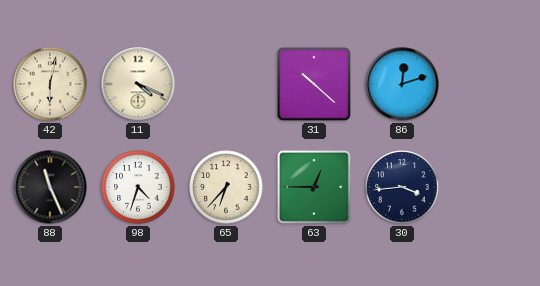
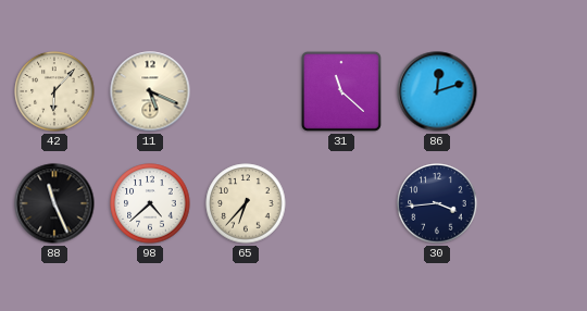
42: 6:02 -> 6:07 (54, 91)
11: 4:19 -> 5:19 (150, 91)
31: 10:22 -> 11:22 (341, 91)
98: 4:33 -> 4:38 (150, 203)
63: 12:45 -> none (314, 187)
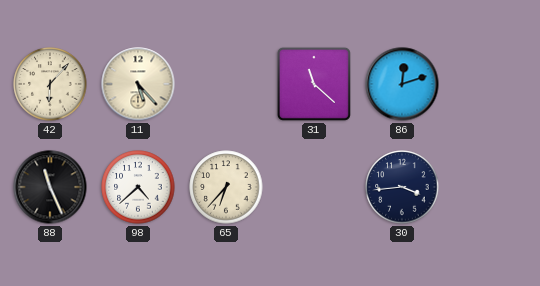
11: 5:19 -> 5:23 (138, 84)
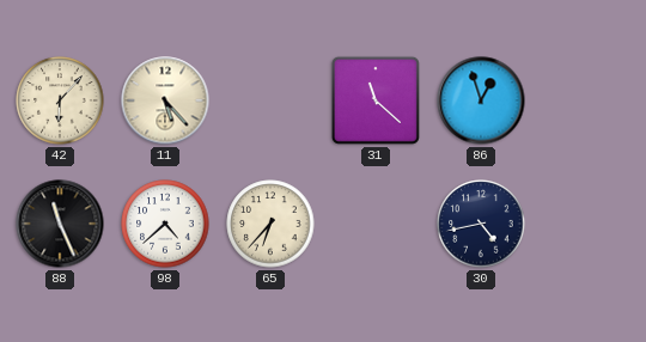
86: 12:12 -> 12:57 (481, 100)
30: 3:44 -> 4:43 (481, 224)
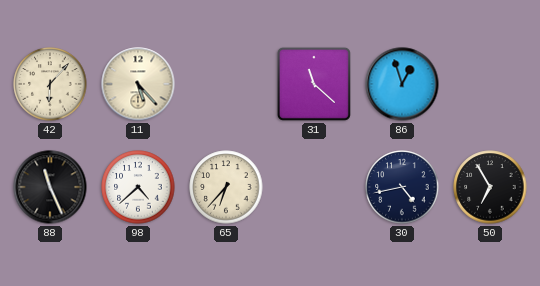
50: none -> 6:55 (490, 187)
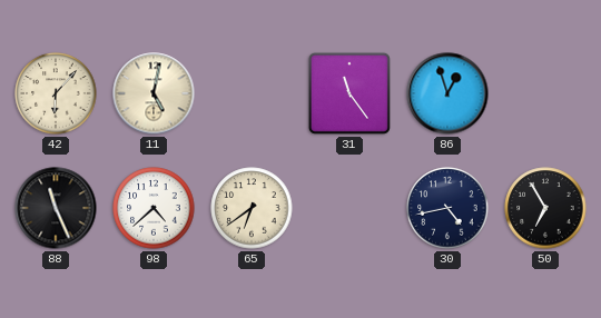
11: 5:23 -> 5:02 (154, 93)
31: 11:22 -> 11:24 (349, 93)
65: 6:37 -> 6:39 (252, 208)
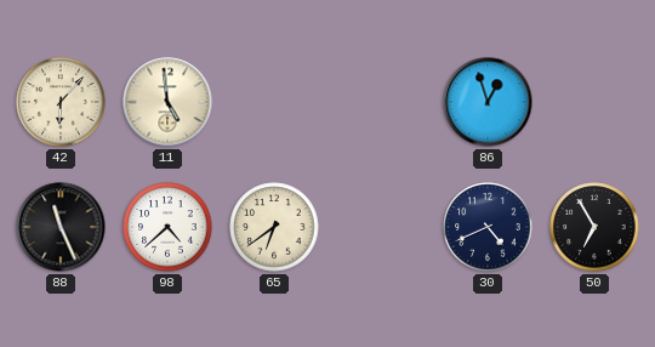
11: 5:02 -> 4:59 (167, 102)
31: 11:24 -> none (349, 93)
30: 4:43 -> 4:41 (488, 227)
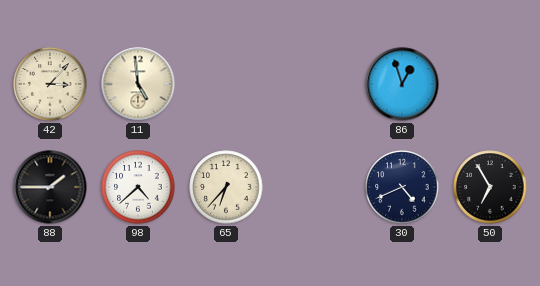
42: 6:07 -> 3:07 (50, 84)
88: 11:26 -> 1:45 (50, 187)
65: 6:39 -> 6:37 (226, 187)
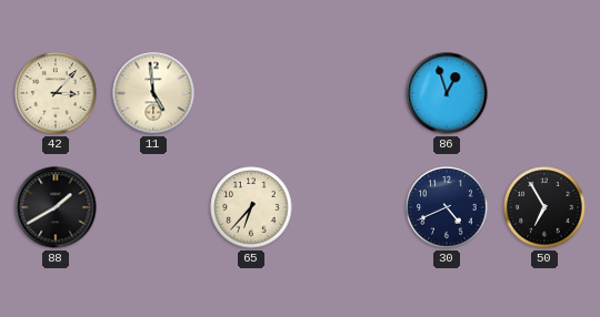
88: 1:45 -> 1:40 (56, 207)
98: 4:38 -> none (138, 187)
